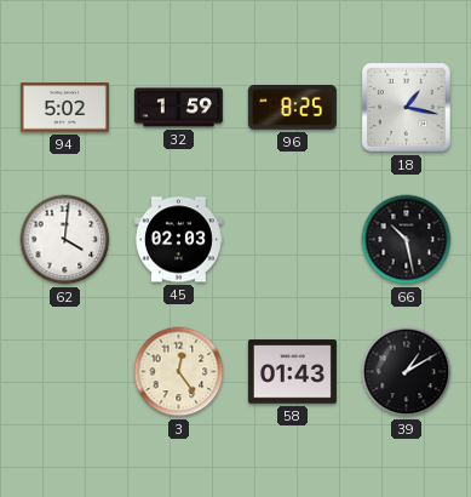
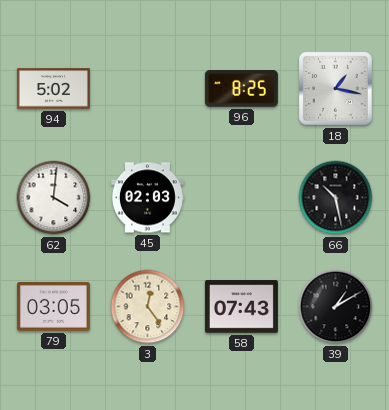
32: 1:59 -> none (178, 108)
79: none -> 03:05 (53, 307)
58: 01:43 -> 07:43 (241, 307)
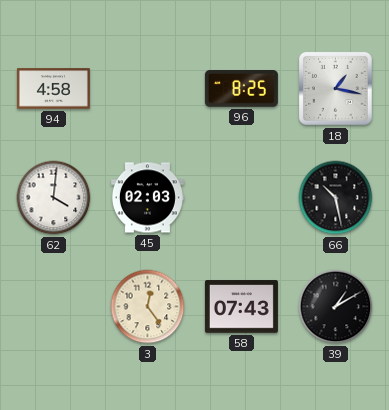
94: 5:02 -> 4:58 (53, 89)
79: 03:05 -> none (53, 307)
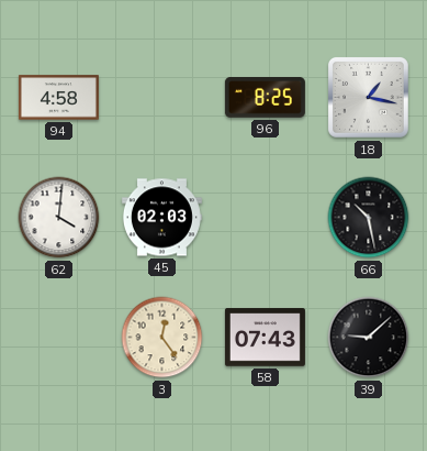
39: 1:10 -> 9:08 (369, 338)
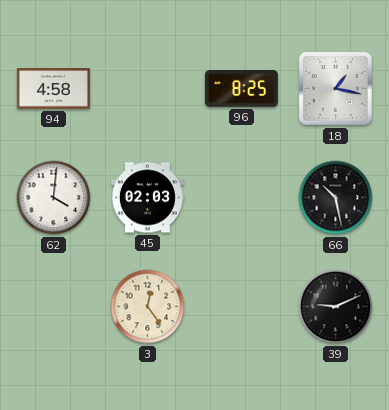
58: 07:43 -> none (265, 338)
39: 9:08 -> 9:11 (336, 307)
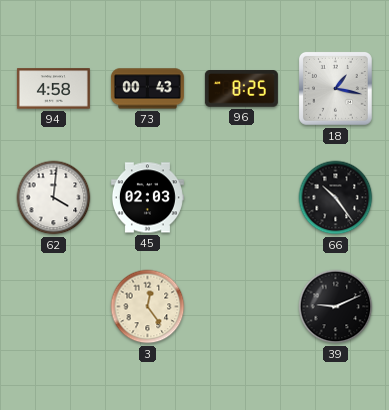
73: none -> 00:43 (147, 89)
66: 10:28 -> 10:24 (336, 198)
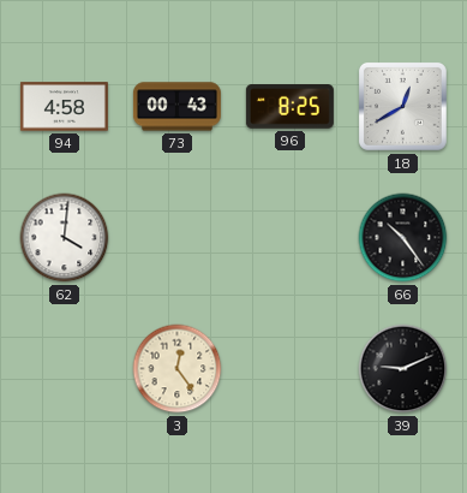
18: 1:17 -> 12:40 (402, 106)
45: 02:03 -> none (147, 198)
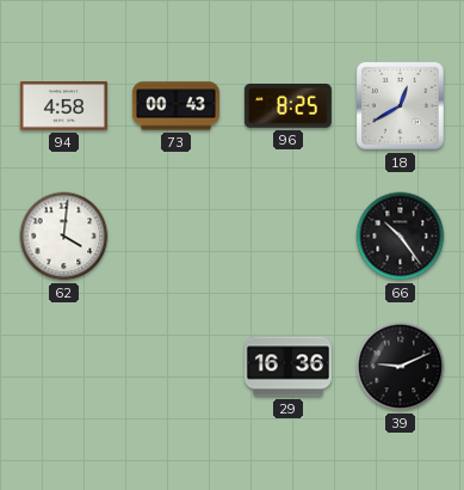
3: 12:24 -> none (178, 369)
29: none -> 16:36 (287, 367)
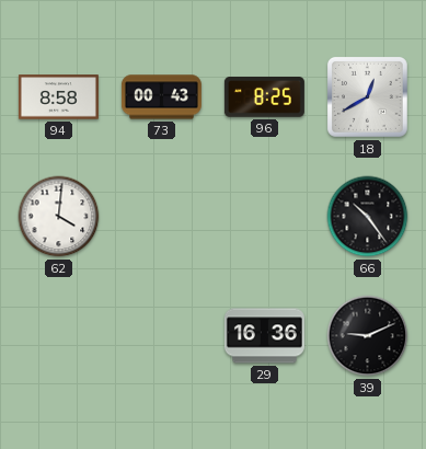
94: 4:58 -> 8:58 (58, 97)
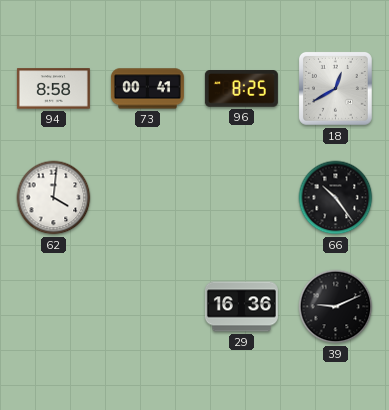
73: 00:43 -> 00:41 (147, 89)
